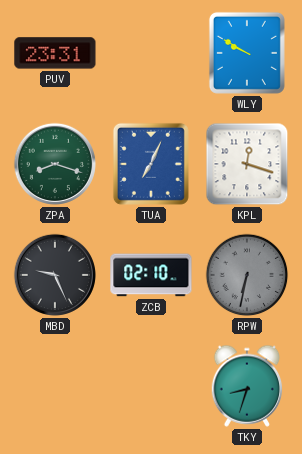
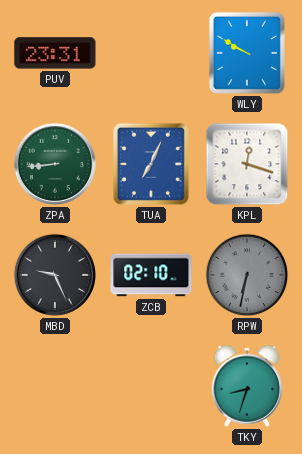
ZPA: 8:18 -> 8:44 (55, 164)
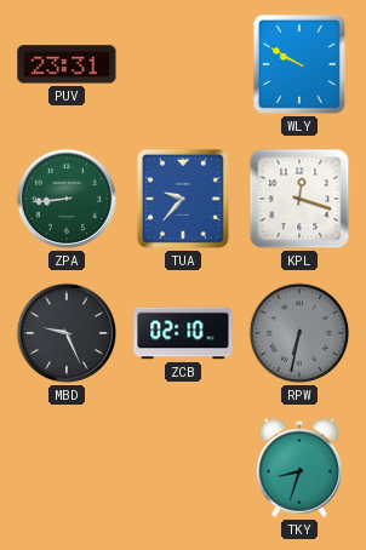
TUA: 7:04 -> 9:37 (183, 199)
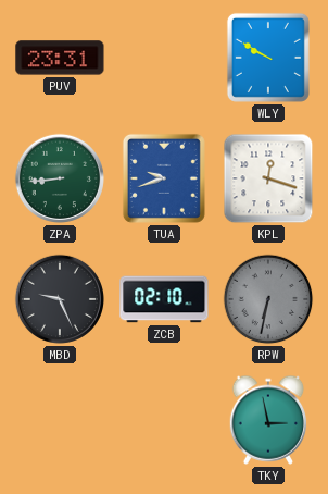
TUA: 9:37 -> 9:42 (164, 178)
TKY: 8:33 -> 2:58 (268, 420)
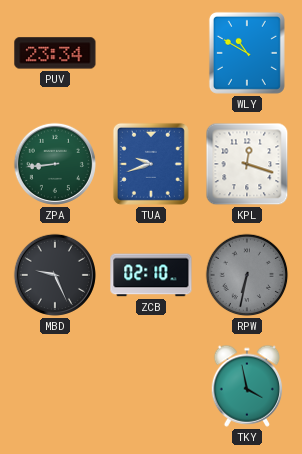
PUV: 23:31 -> 23:34 (55, 53)
WLY: 9:50 -> 10:50 (247, 53)
TKY: 2:58 -> 3:58 (247, 386)
